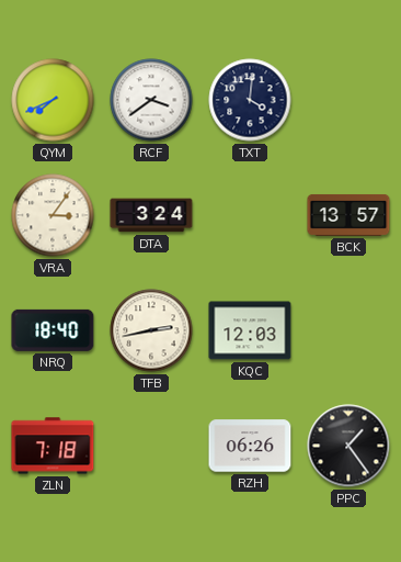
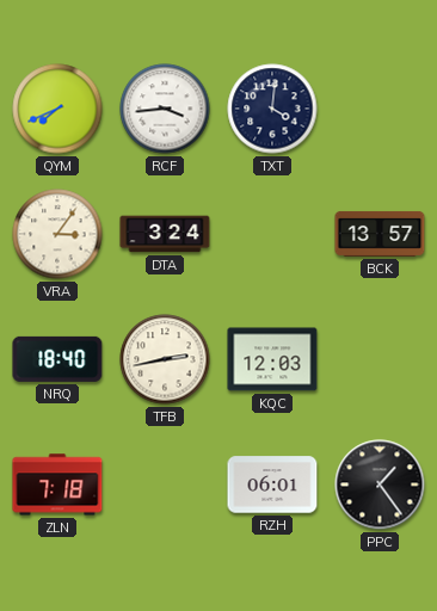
RCF: 3:39 -> 3:44 (165, 109)
RZH: 06:26 -> 06:01 (272, 485)
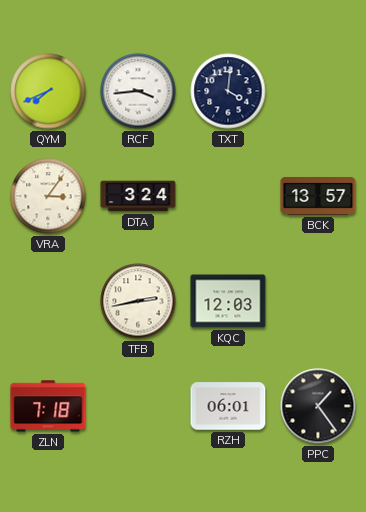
NRQ: 18:40 -> none (57, 359)
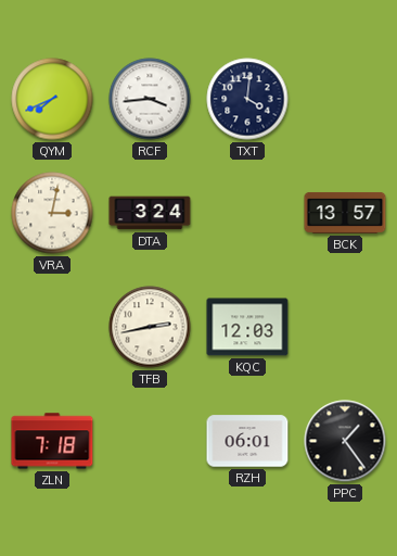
VRA: 3:06 -> 3:02 (52, 213)
